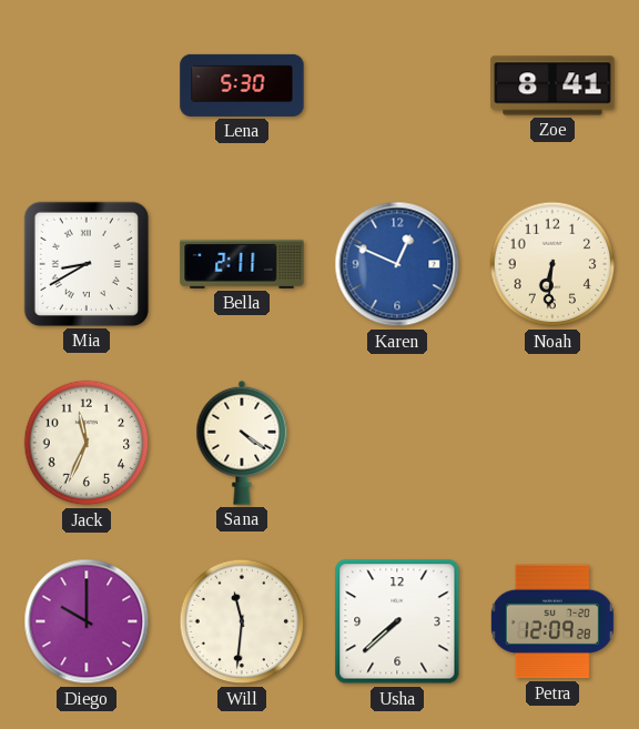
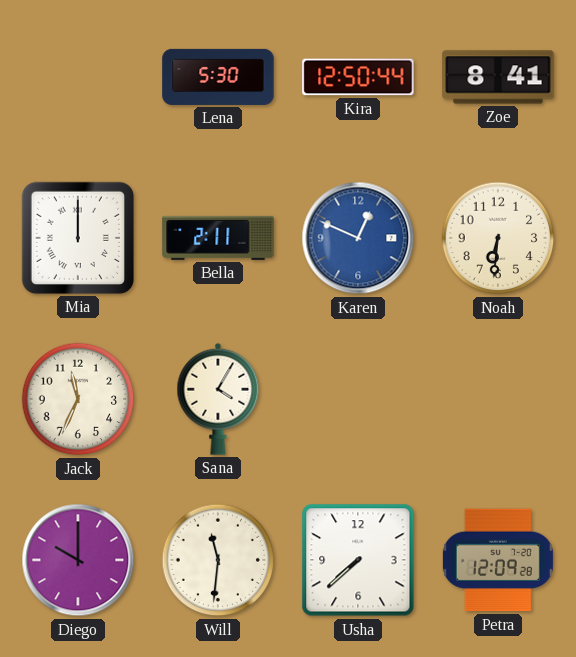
Kira: none -> 12:50 (358, 77)
Mia: 8:40 -> 12:00 (78, 238)
Sana: 4:21 -> 4:05 (218, 399)
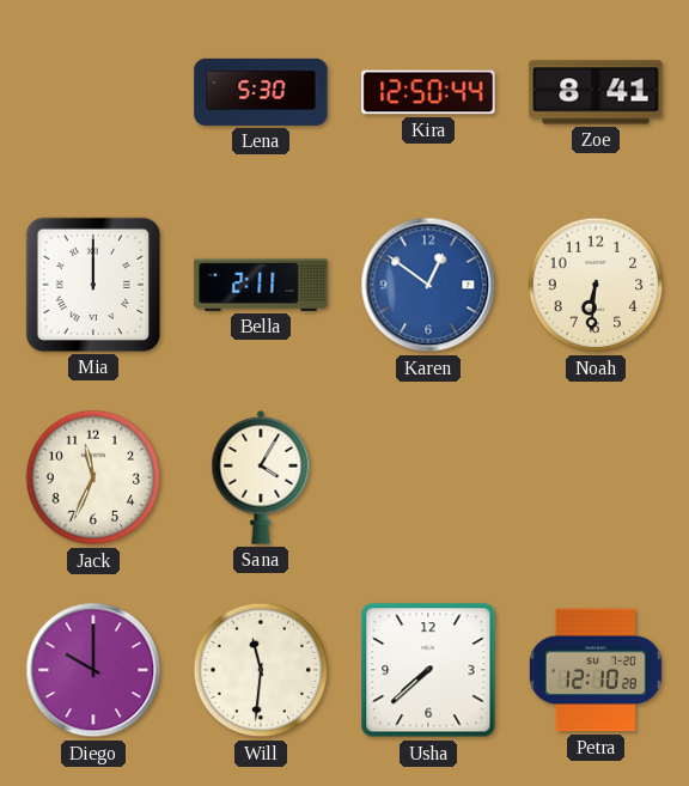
Karen: 12:49 -> 12:51 (428, 285)
Petra: 12:09 -> 12:10 (596, 670)
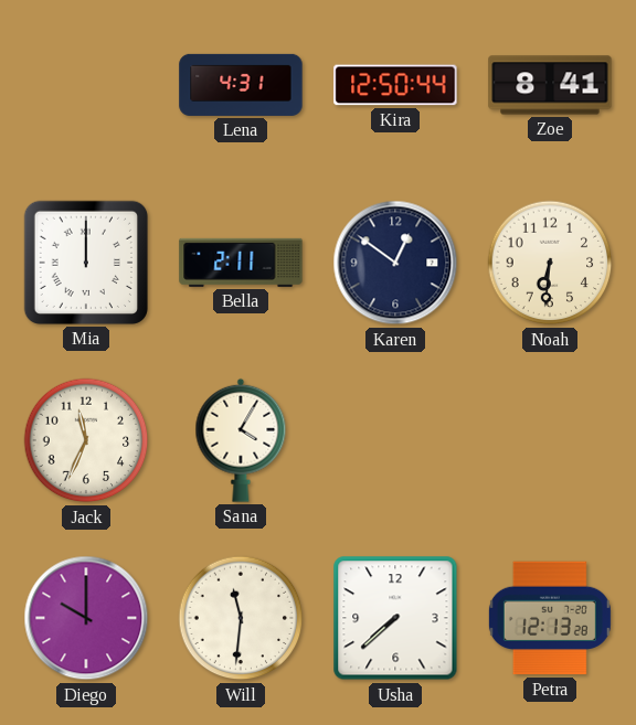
Lena: 5:30 -> 4:31 (241, 85)
Karen dial: blue -> navy (395, 263)
Petra: 12:10 -> 12:13 (550, 618)
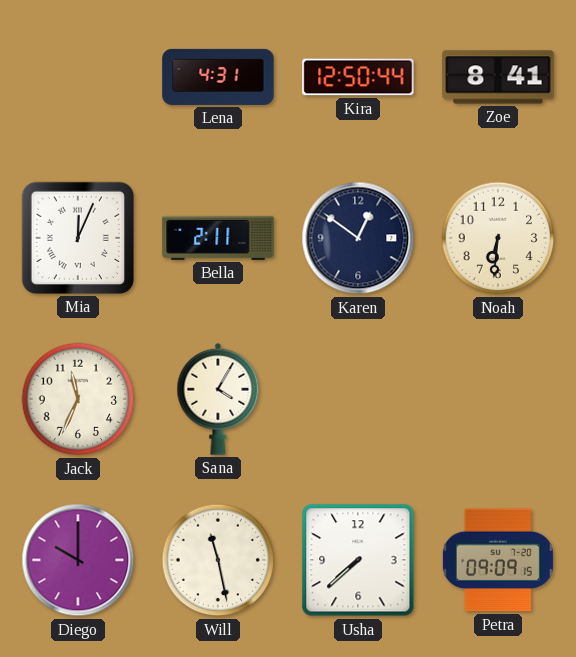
Mia: 12:00 -> 12:04 (78, 238)
Will: 11:31 -> 11:28 (218, 560)
Petra: 12:13 -> 09:09 (498, 560)
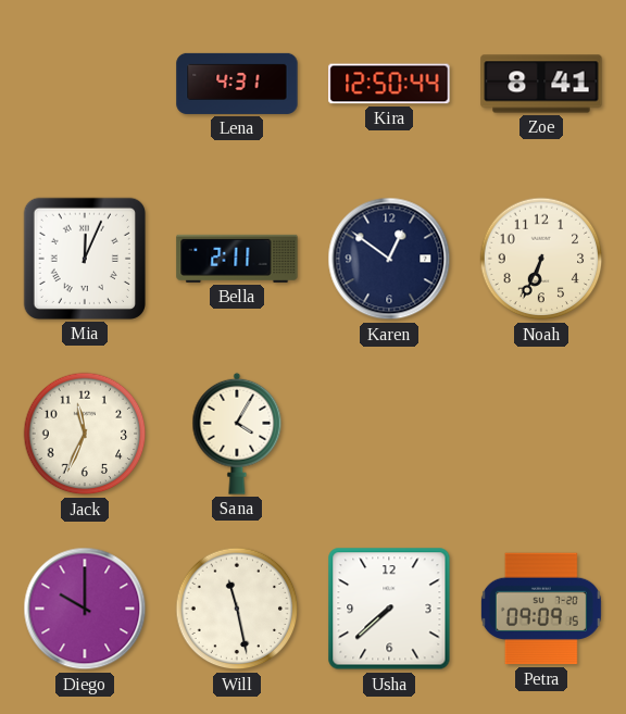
Noah: 6:31 -> 6:34 (541, 259)
